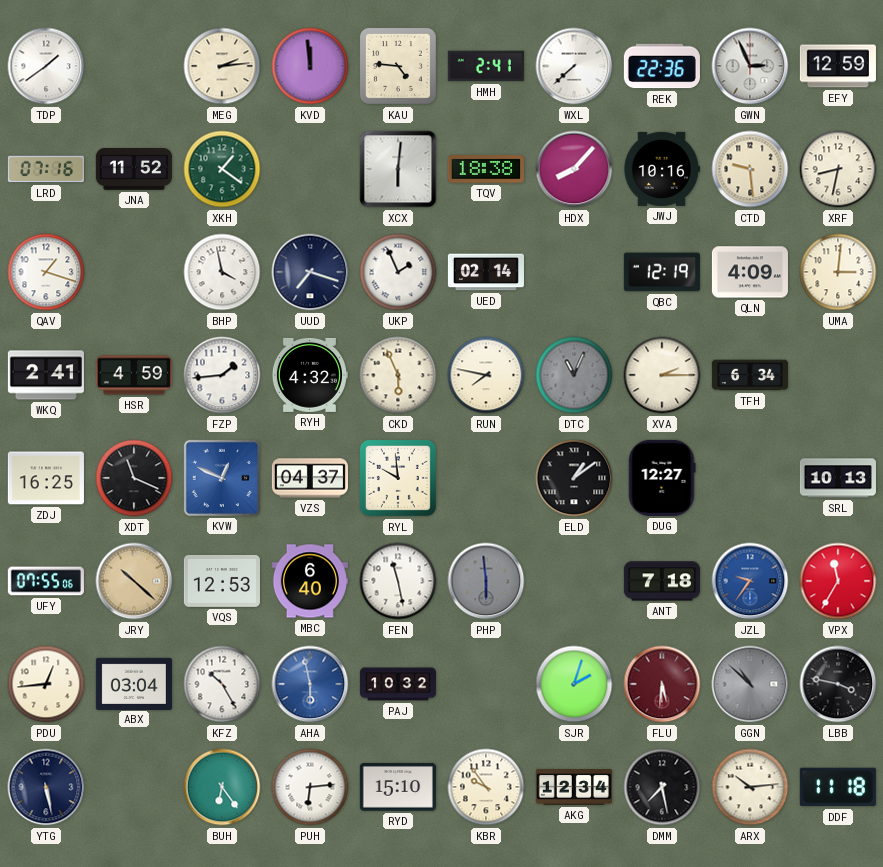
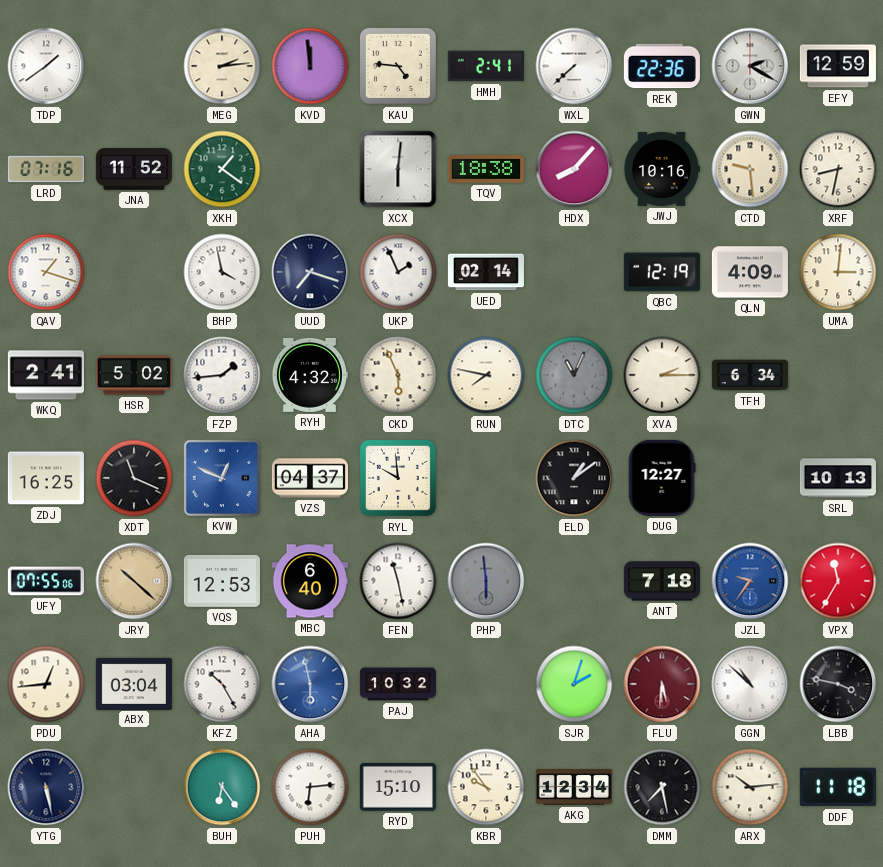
GWN: 2:56 -> 2:20 (750, 66)
HSR: 4:59 -> 5:02 (134, 375)
GGN dial: grey -> white (750, 684)
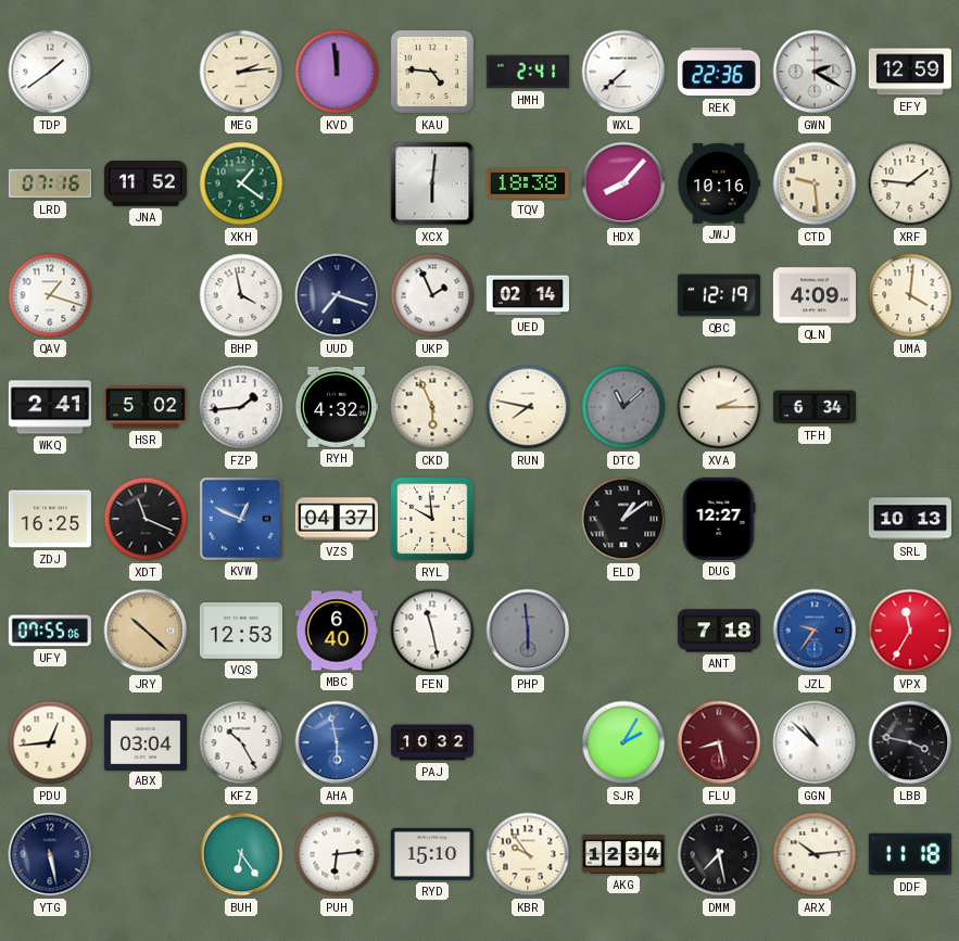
XRF: 8:32 -> 1:46 (910, 183)
UMA: 3:01 -> 4:01 (910, 295)
DTC: 11:04 -> 11:08 (623, 407)
SJR: 2:03 -> 2:05 (623, 742)
FLU: 5:31 -> 8:28 (719, 742)
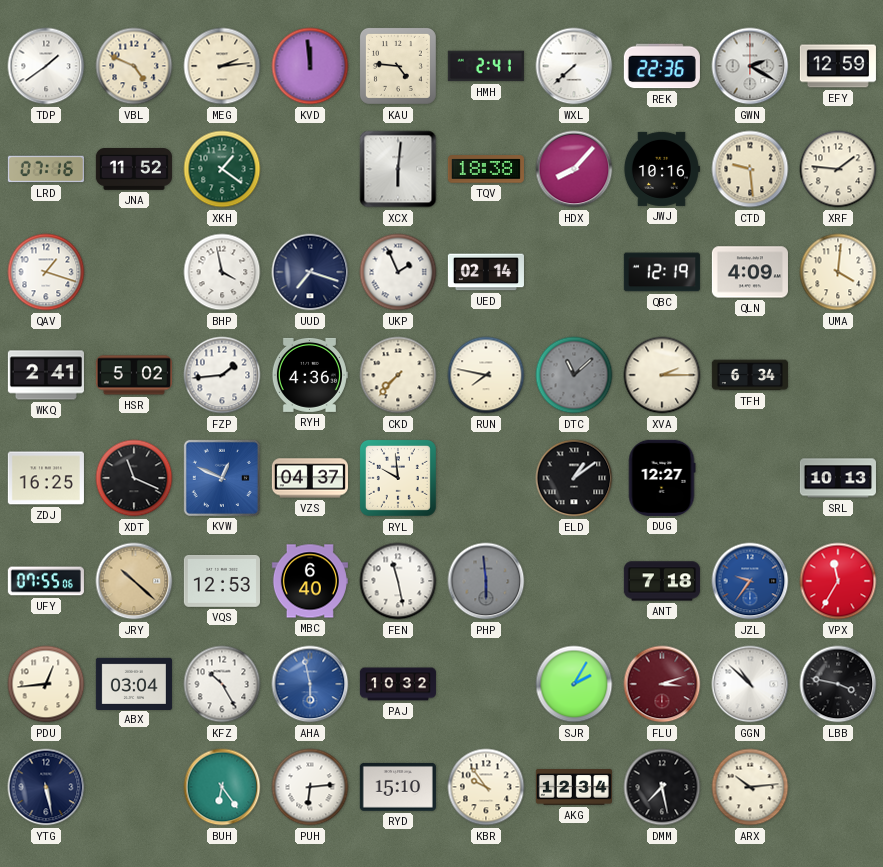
VBL: none -> 4:49 (134, 66)
RYH: 4:32 -> 4:36 (309, 375)
CKD: 5:56 -> 7:37 (398, 375)
FLU: 8:28 -> 3:12 (662, 684)
DDF: 11:18 -> none (910, 854)
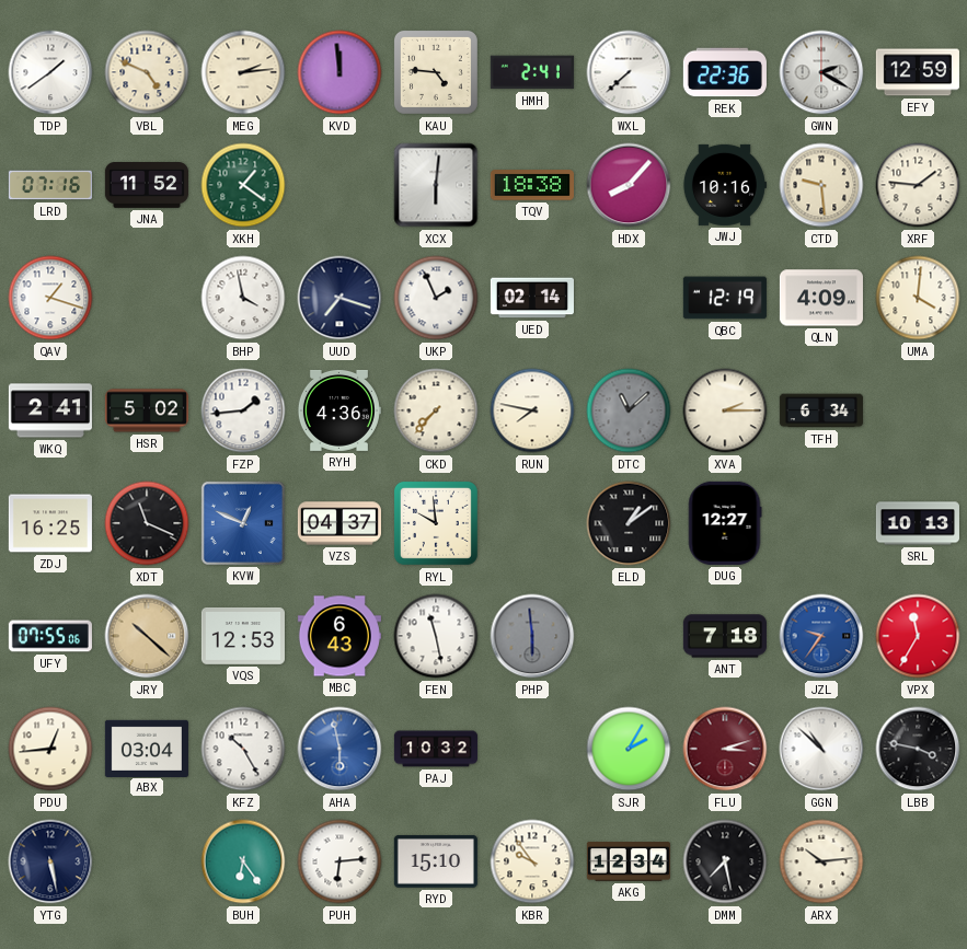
MBC: 6:40 -> 6:43 (339, 636)
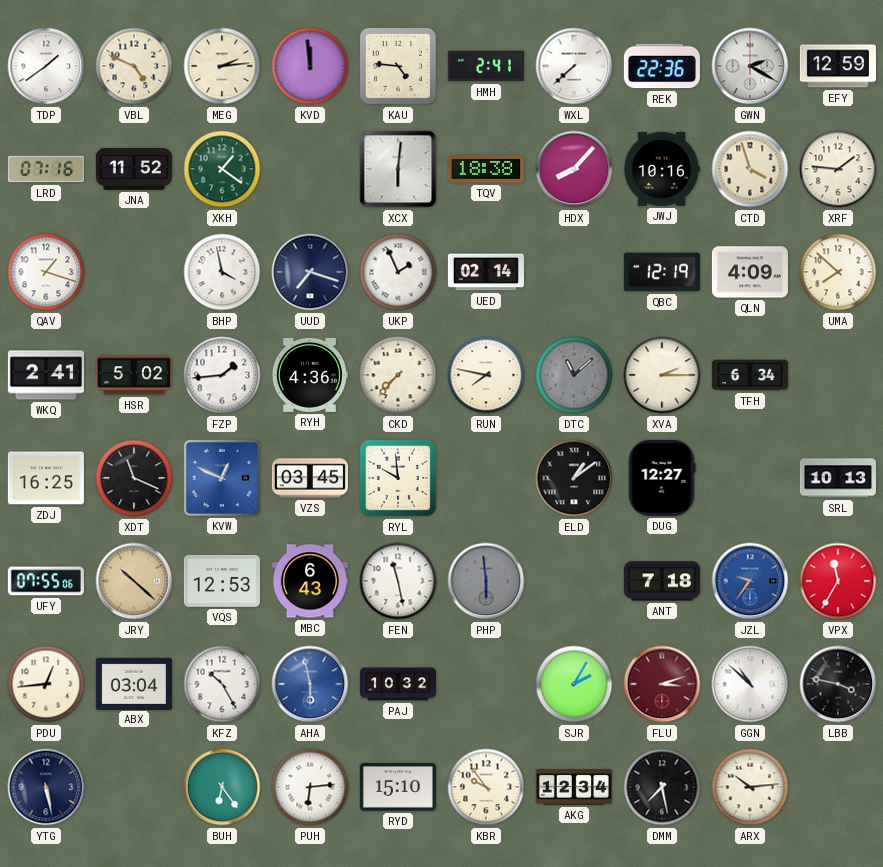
CTD: 9:29 -> 3:57 (750, 169)
UMA: 4:01 -> 7:52 (838, 272)
VZS: 04:37 -> 03:45 (310, 478)
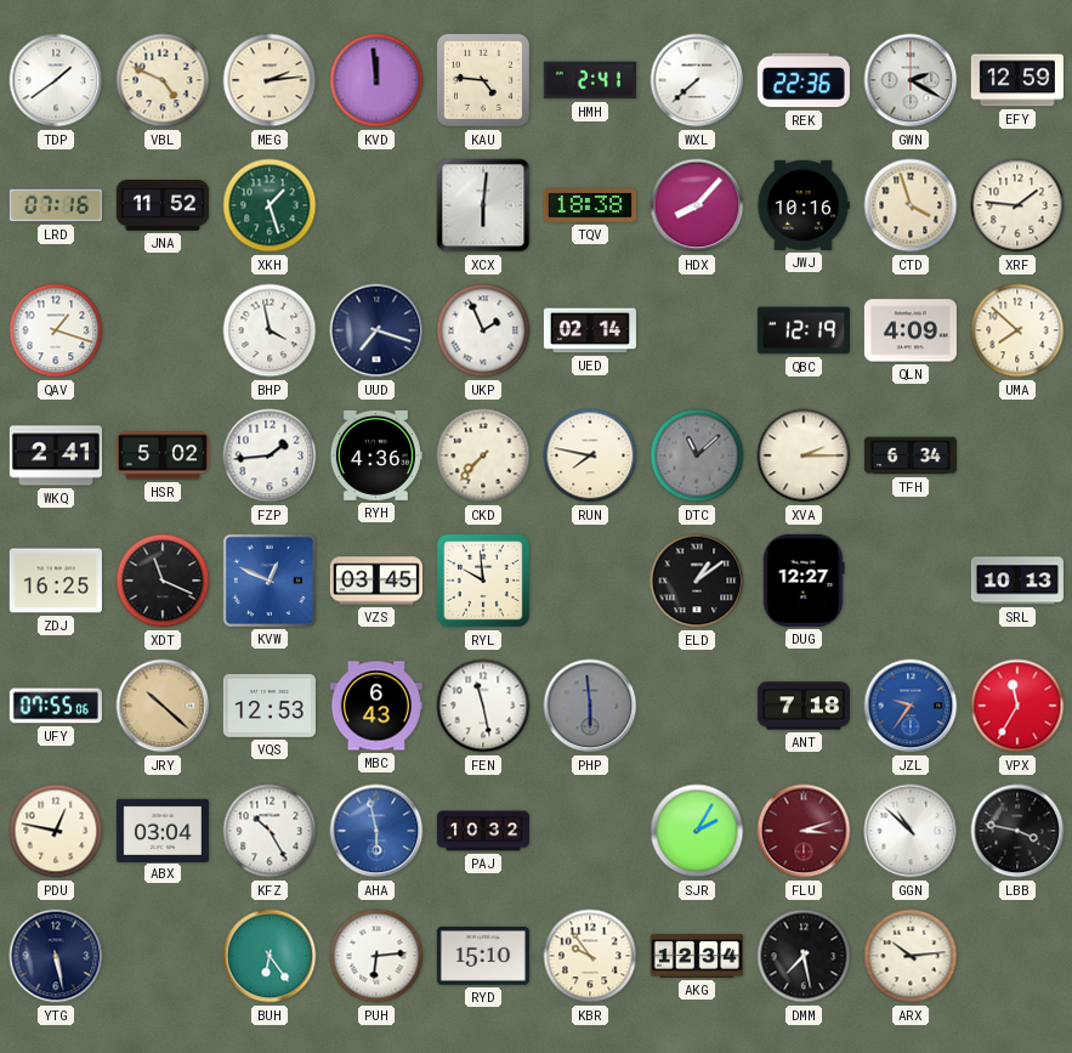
XKH: 1:21 -> 1:27 (270, 205)
PDU: 12:44 -> 12:47 (56, 831)
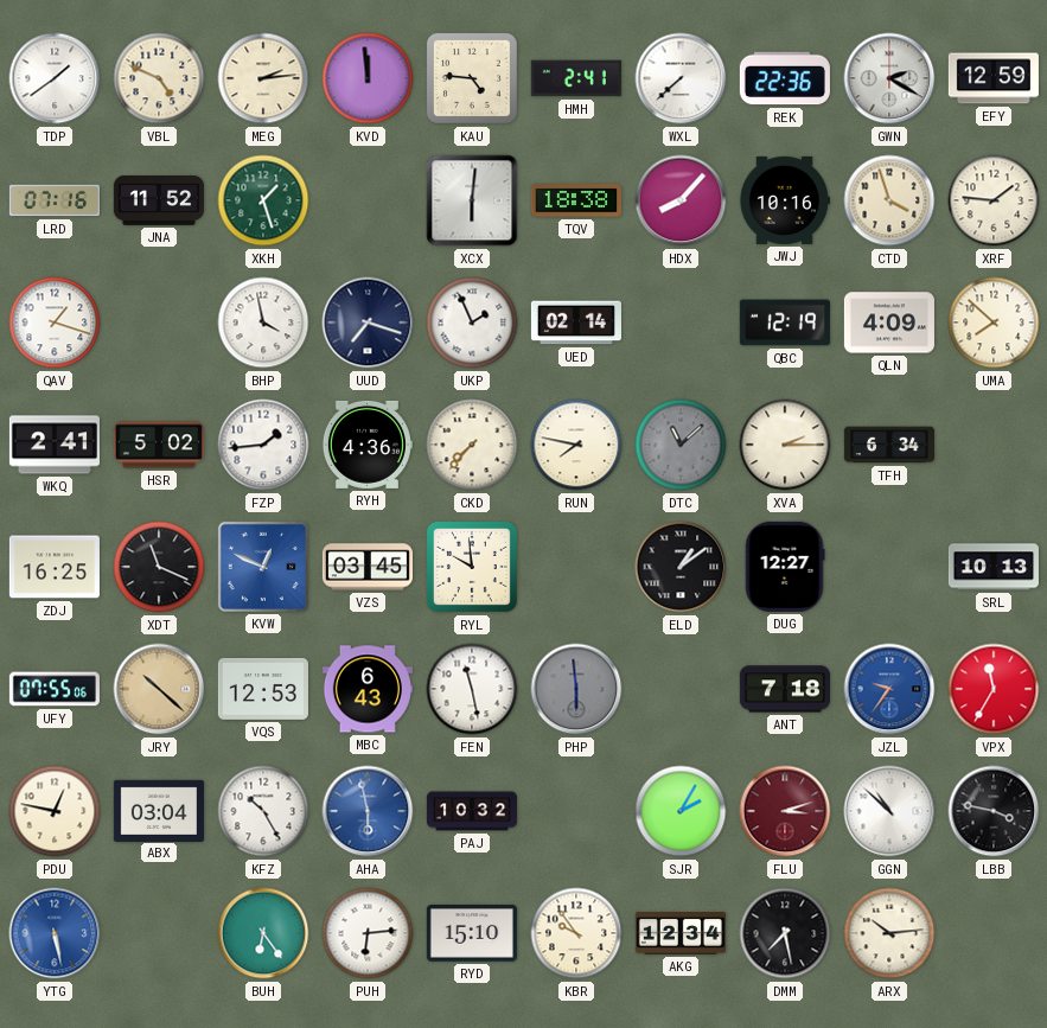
YTG dial: navy -> blue (55, 933)
